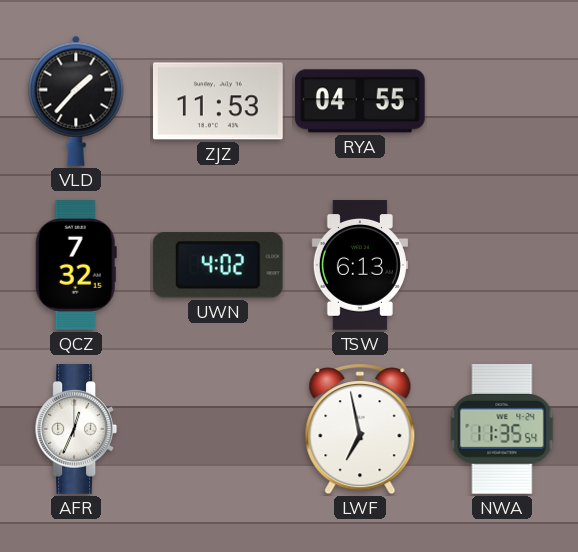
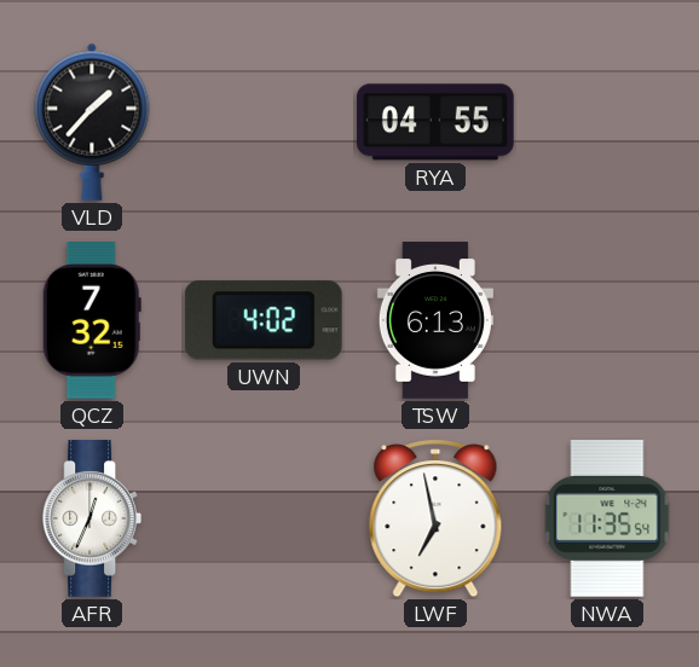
ZJZ: 11:53 -> none (219, 101)
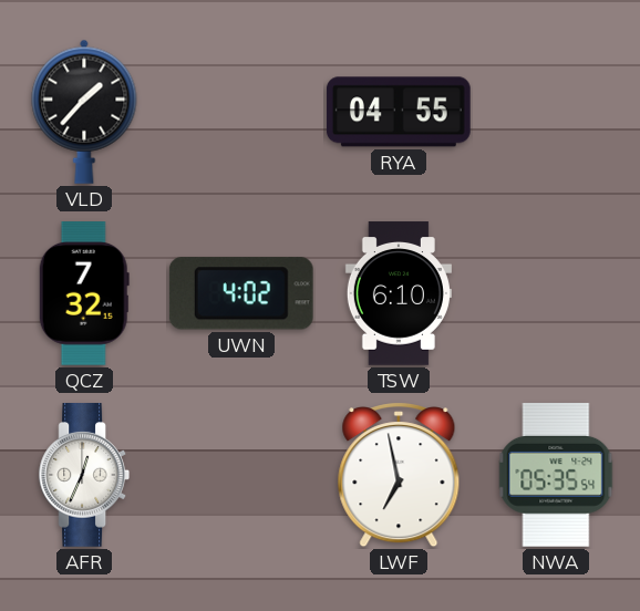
TSW: 6:13 -> 6:10 (399, 293)
NWA: 11:35 -> 05:35 (556, 475)
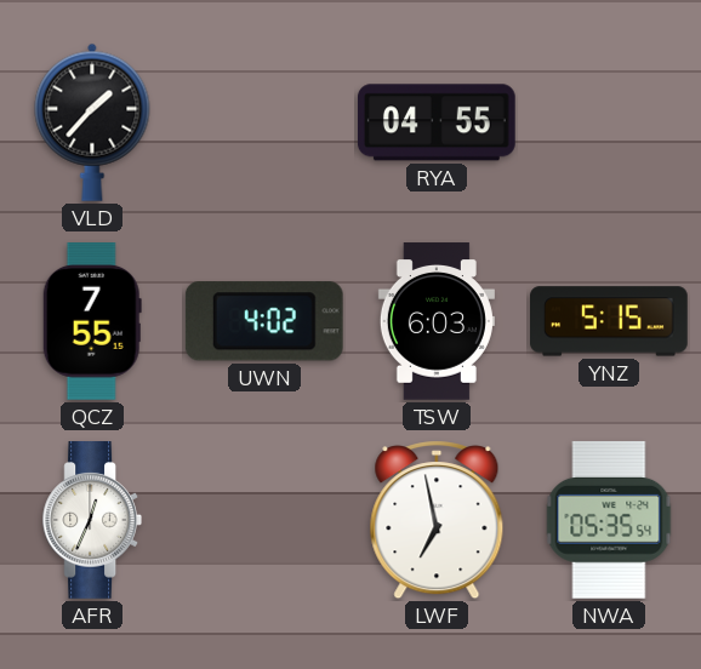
QCZ: 7:32 -> 7:55 (92, 322)
TSW: 6:10 -> 6:03 (437, 321)
YNZ: none -> 5:15 (610, 321)
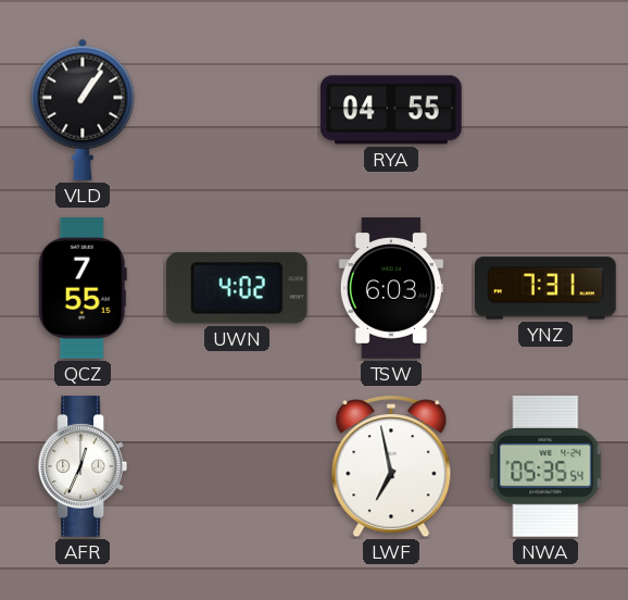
VLD: 1:37 -> 1:06 (83, 110)
YNZ: 5:15 -> 7:31 (547, 288)
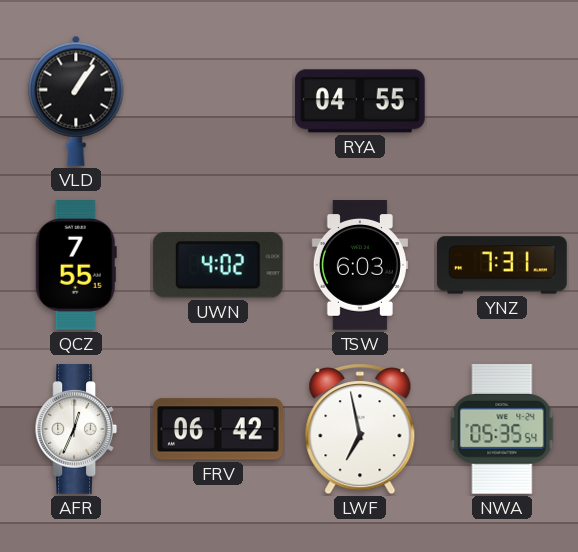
FRV: none -> 06:42 (219, 429)
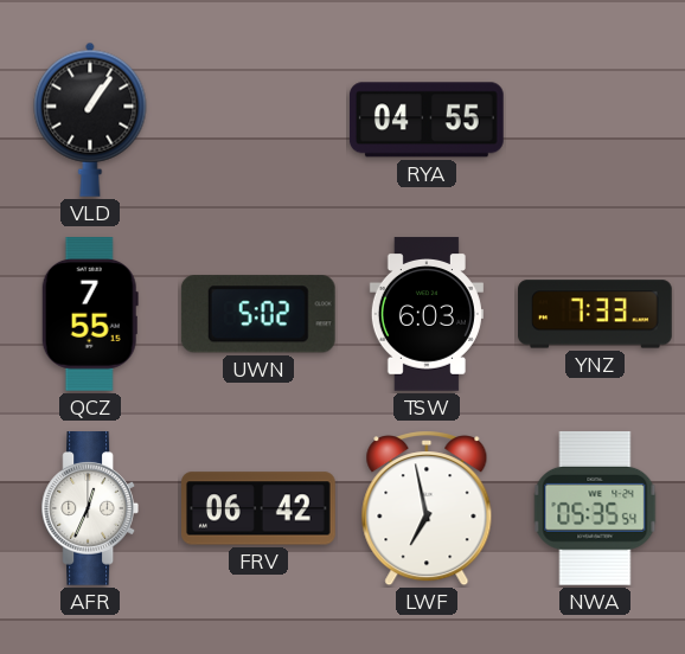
UWN: 4:02 -> 5:02 (258, 314)
YNZ: 7:31 -> 7:33 (596, 314)
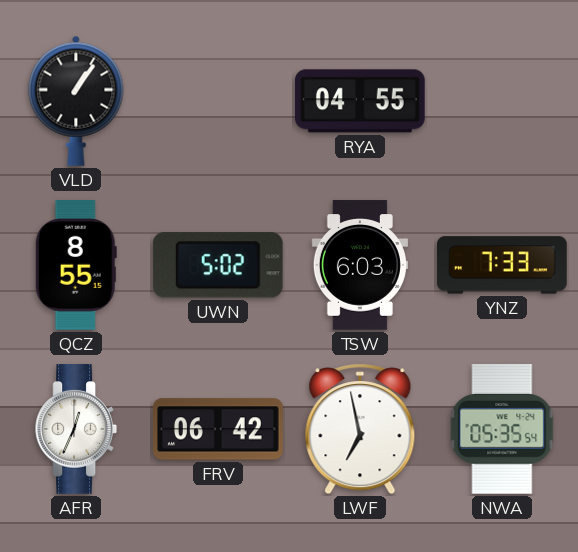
QCZ: 7:55 -> 8:55 (76, 266)
